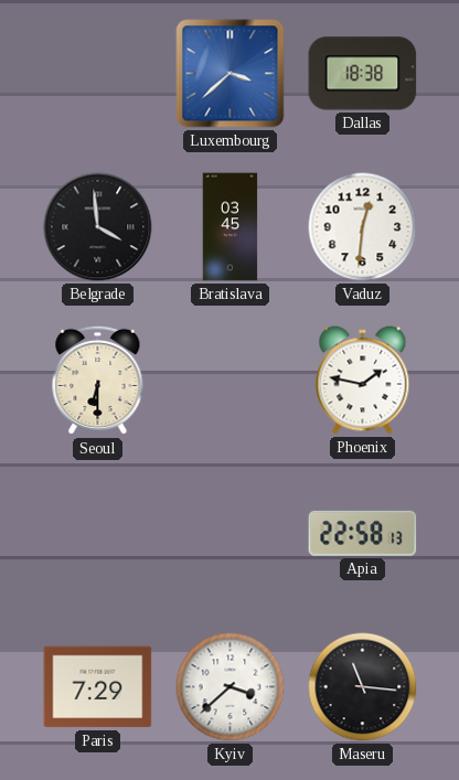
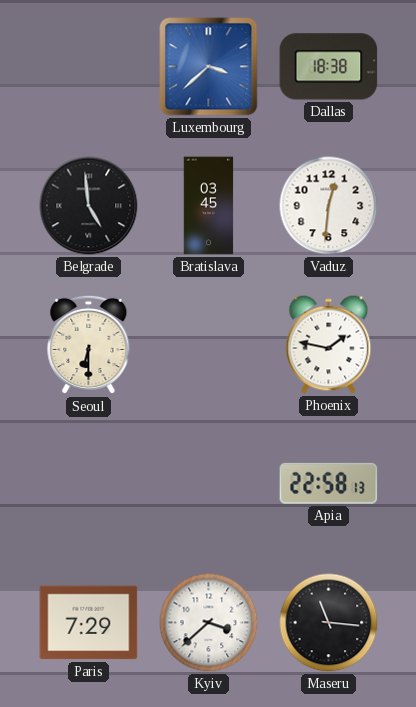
Belgrade: 3:59 -> 4:59 (89, 206)
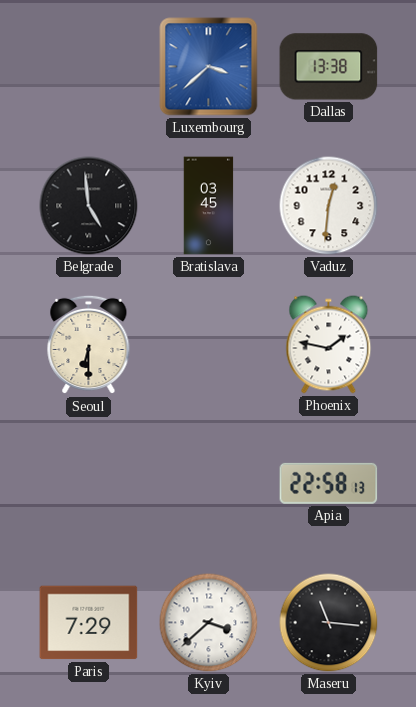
Dallas: 18:38 -> 13:38 (329, 67)
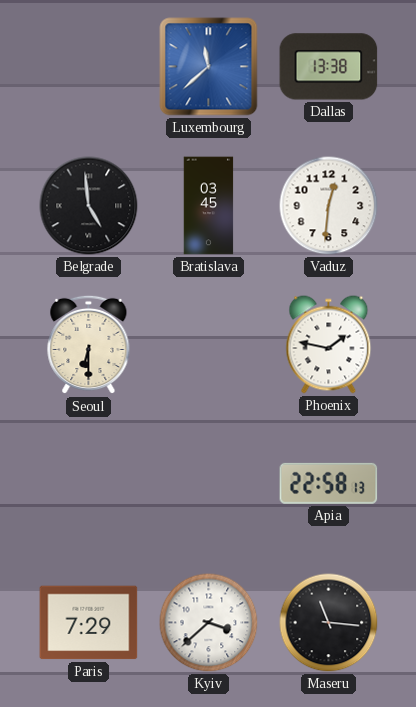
Luxembourg: 3:38 -> 11:38 (209, 67)
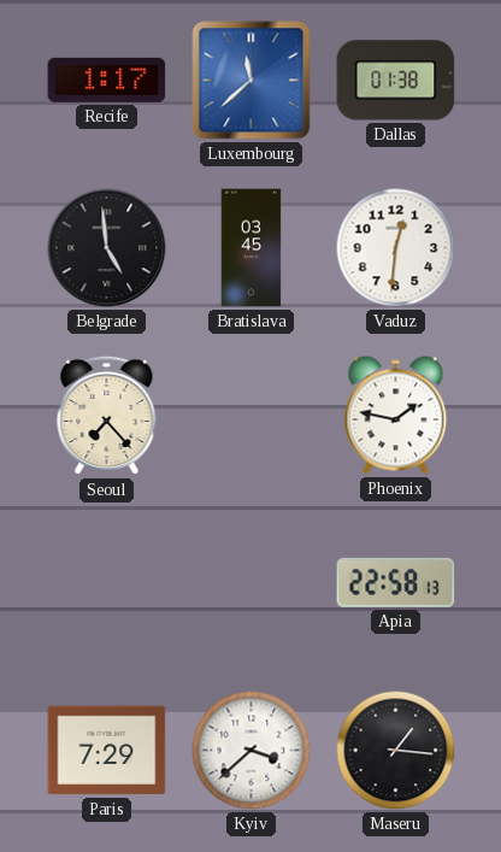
Recife: none -> 1:17 (107, 80)
Dallas: 13:38 -> 01:38 (396, 81)
Seoul: 6:30 -> 7:23 (107, 416)
Maseru: 11:16 -> 1:16 (396, 751)
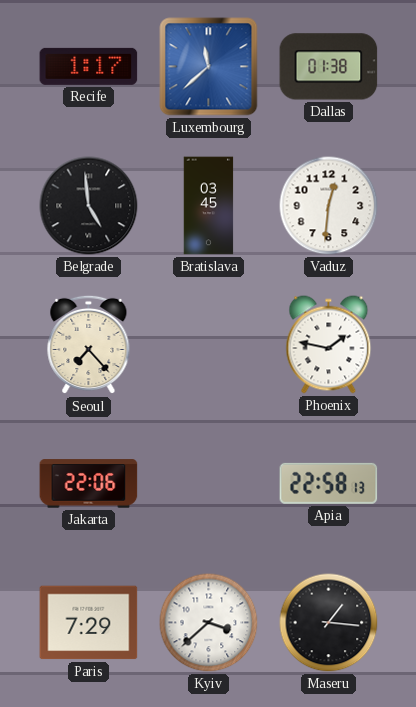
Jakarta: none -> 22:06 (89, 484)
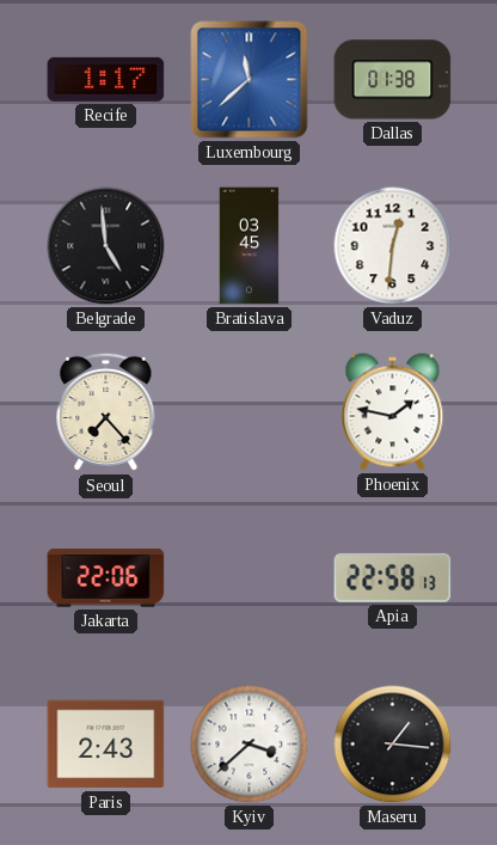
Paris: 7:29 -> 2:43 (106, 745)
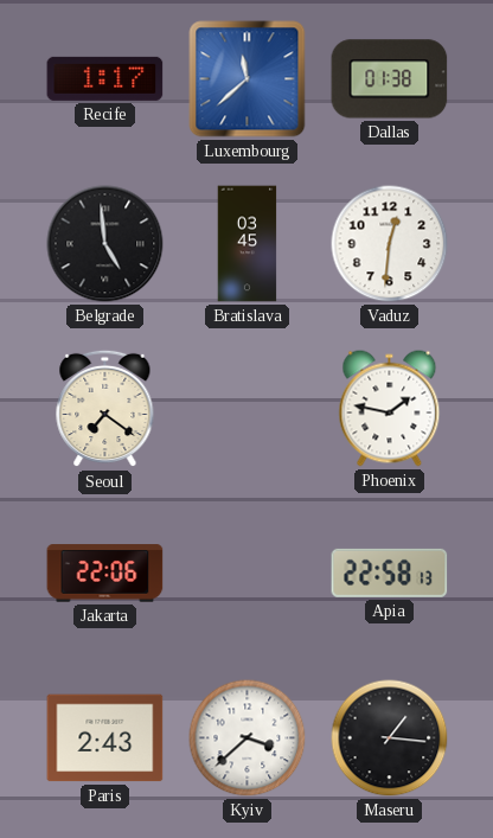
Seoul: 7:23 -> 7:21 (105, 409)
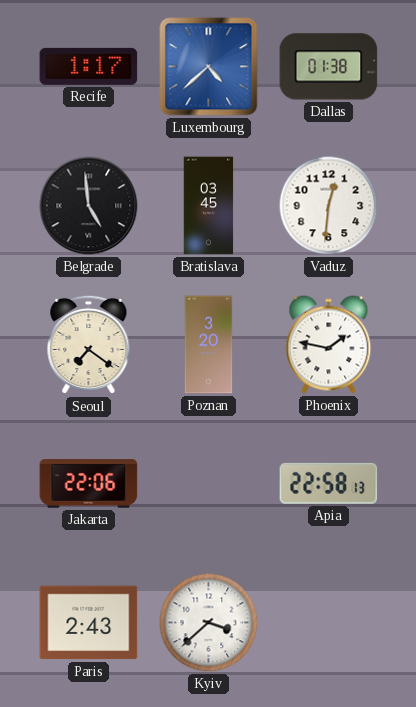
Luxembourg: 11:38 -> 4:38 (209, 67)
Poznan: none -> 3:20 (209, 345)
Maseru: 1:16 -> none (390, 738)
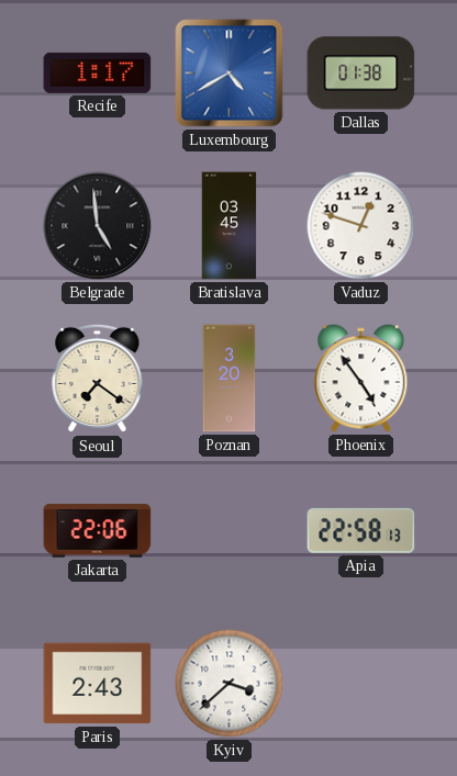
Luxembourg: 4:38 -> 4:40 (230, 74)
Vaduz: 12:31 -> 12:48 (361, 226)
Phoenix: 1:47 -> 4:54 (361, 379)
